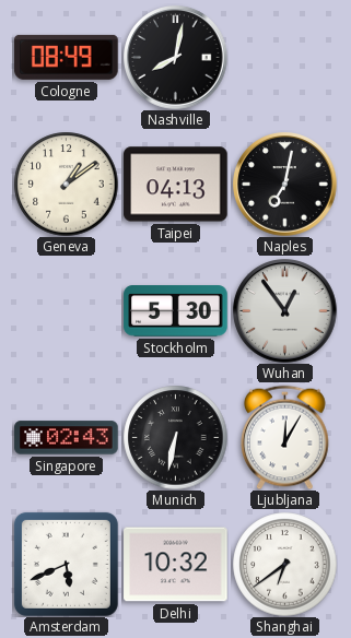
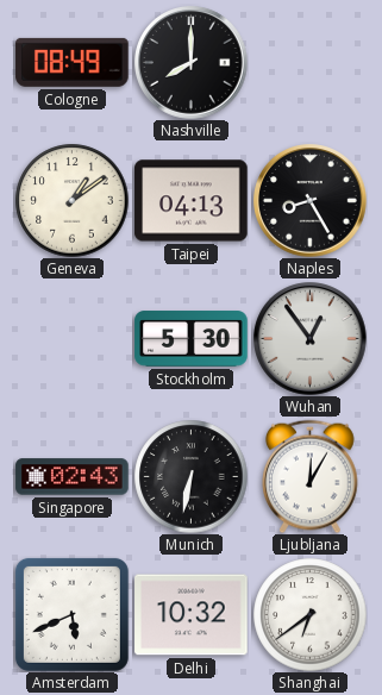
Nashville: 8:02 -> 8:00 (192, 63)
Naples: 7:02 -> 8:25 (311, 201)
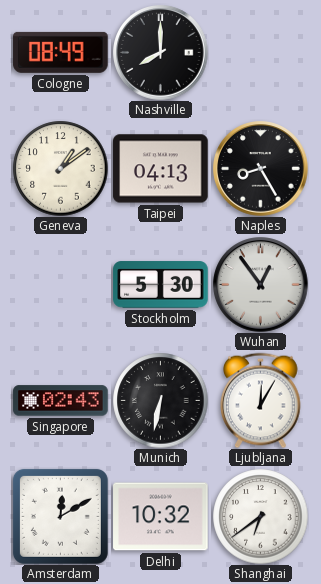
Amsterdam: 5:41 -> 12:10 (60, 516)
